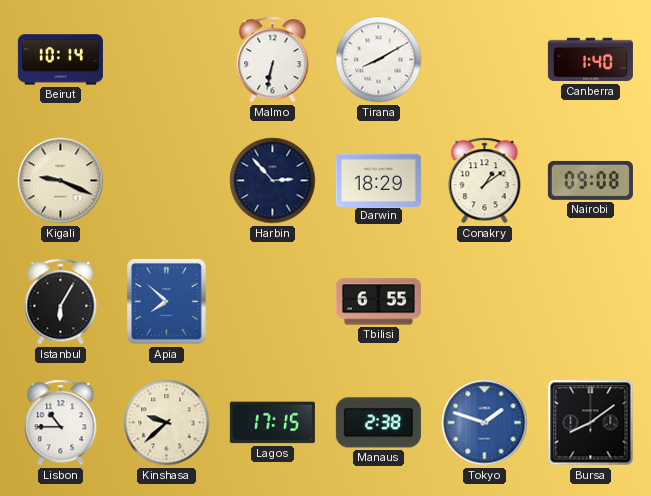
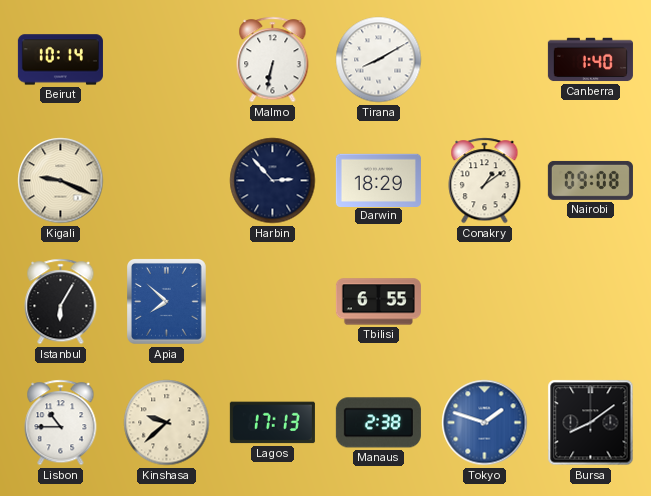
Lagos: 17:15 -> 17:13 (272, 423)
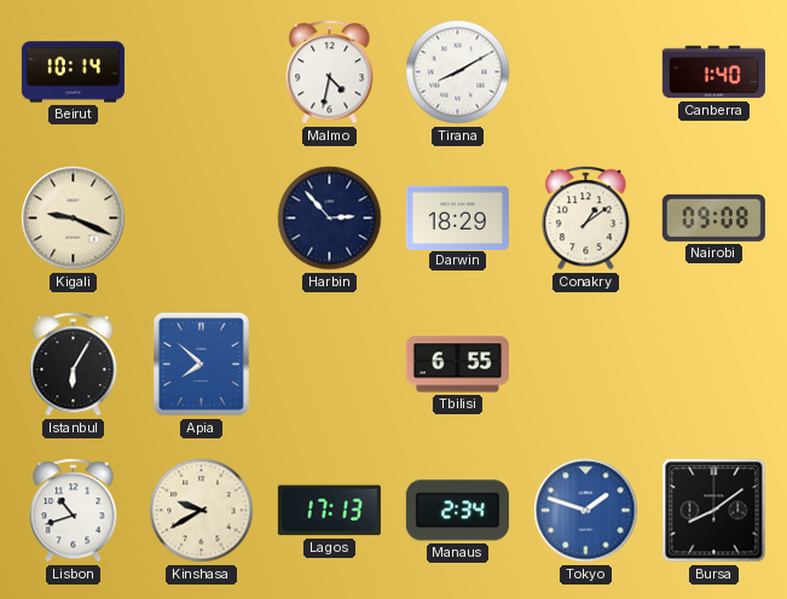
Malmo: 6:32 -> 4:32 (330, 72)
Lisbon: 10:45 -> 10:42 (74, 511)
Kinshasa: 9:38 -> 9:40 (202, 511)
Manaus: 2:38 -> 2:34 (457, 511)
